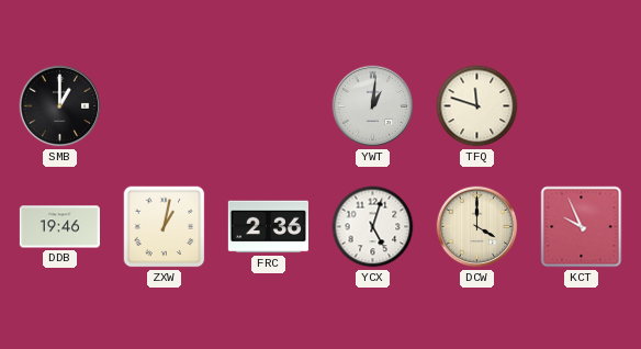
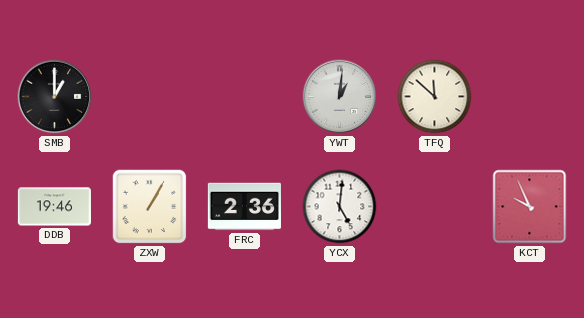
TFQ: 11:48 -> 11:52 (435, 97)
ZXW: 1:02 -> 1:05 (150, 207)
YCX: 5:03 -> 5:01 (340, 207)
DCW: 4:00 -> none (477, 227)
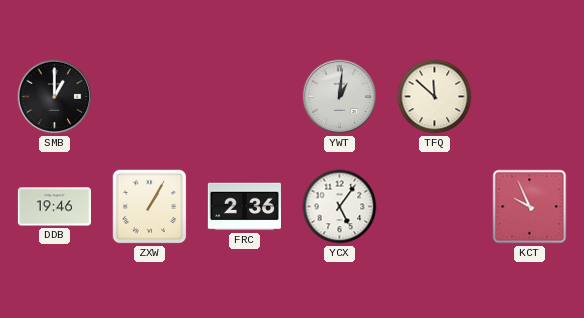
YCX: 5:01 -> 5:06 (340, 207)
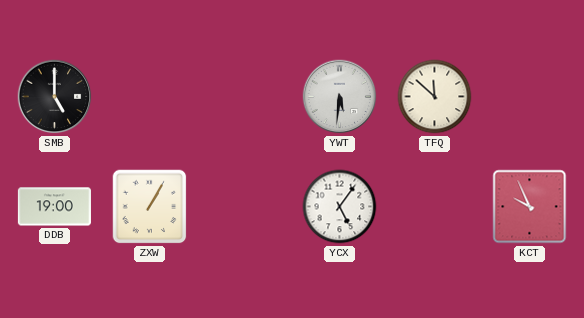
SMB: 1:00 -> 5:00 (55, 97)
YWT: 1:01 -> 5:31 (340, 97)
DDB: 19:46 -> 19:00 (54, 207)
FRC: 2:36 -> none (244, 207)
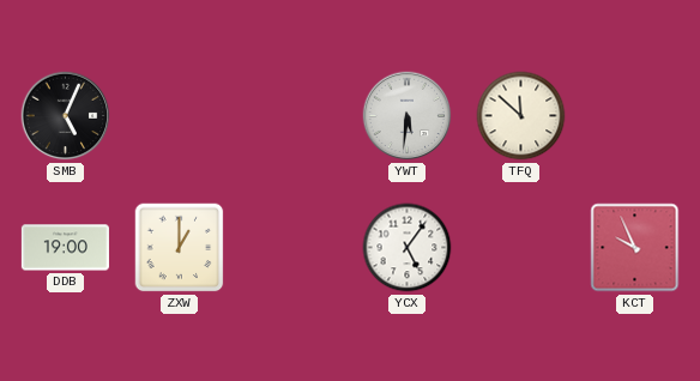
SMB: 5:00 -> 5:04 (66, 116)
ZXW: 1:05 -> 1:00 (180, 248)
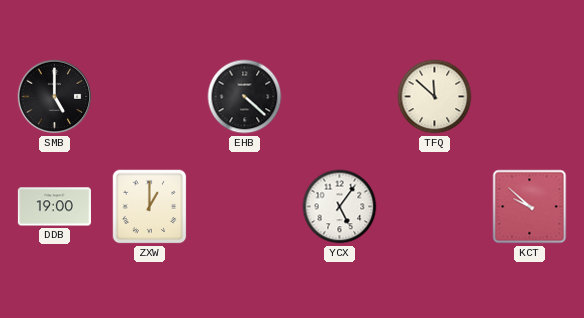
SMB: 5:04 -> 5:00 (55, 97)
EHB: none -> 4:22 (245, 97)
YWT: 5:31 -> none (408, 116)
KCT: 9:56 -> 9:52 (530, 207)
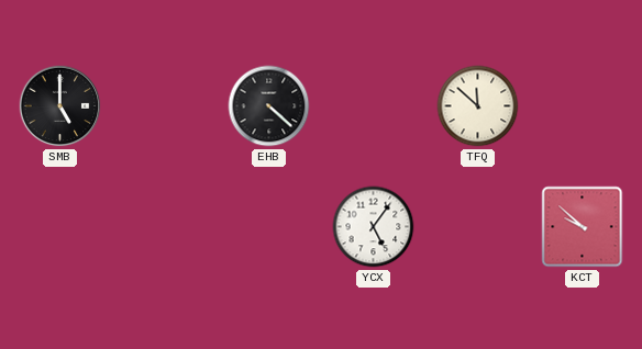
DDB: 19:00 -> none (54, 207)
ZXW: 1:00 -> none (150, 207)
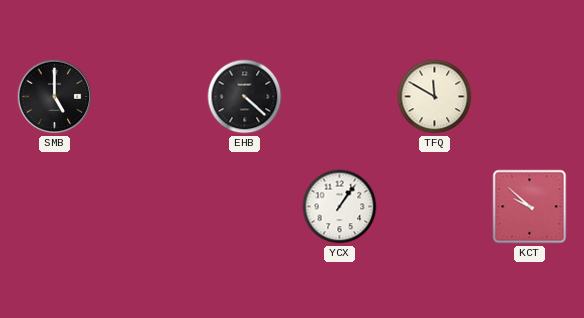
TFQ: 11:52 -> 11:50 (435, 97)
YCX: 5:06 -> 1:06 (340, 207)
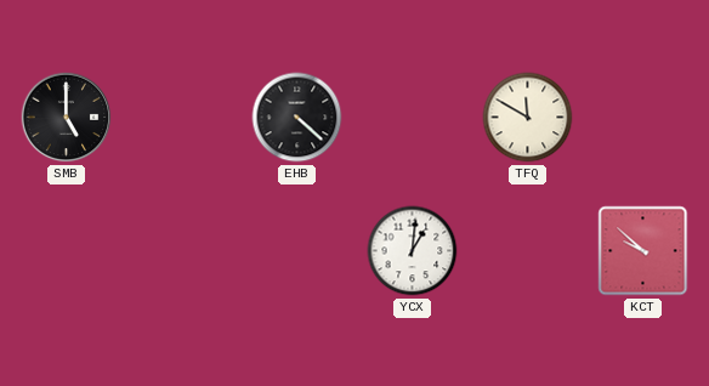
YCX: 1:06 -> 1:01 (413, 251)
